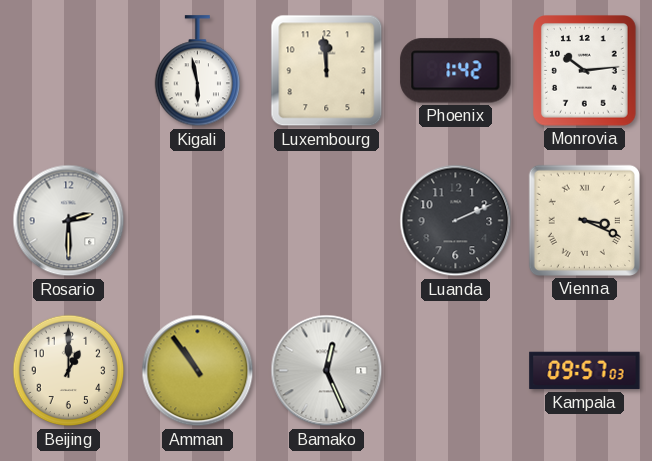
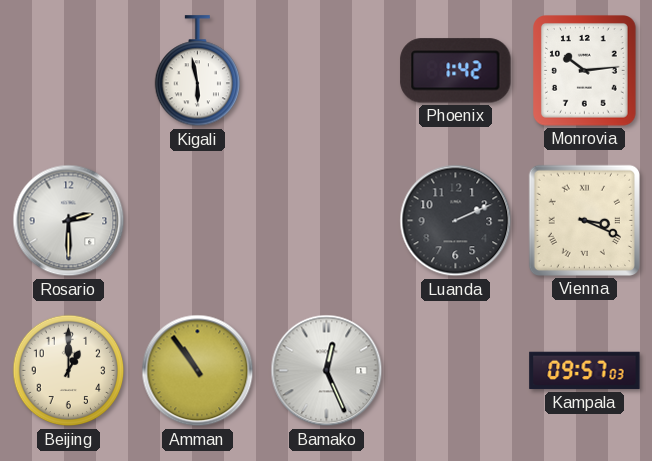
Luxembourg: 11:59 -> none (327, 71)
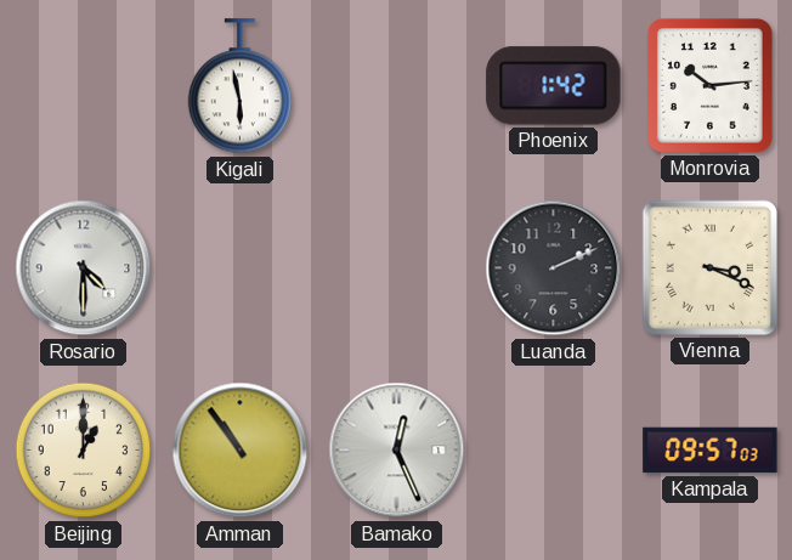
Rosario: 2:30 -> 4:30 (84, 268)
